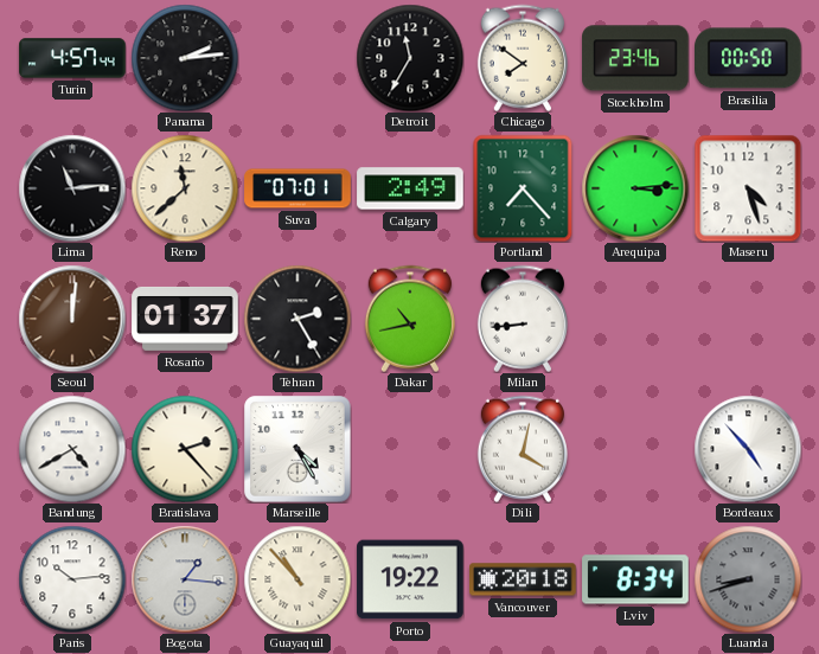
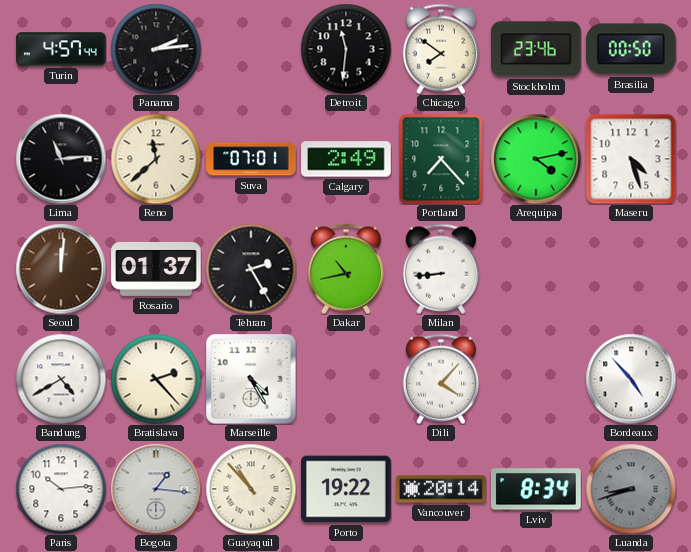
Detroit: 11:35 -> 11:31 (346, 49)
Arequipa: 3:14 -> 4:13 (536, 159)
Dili: 4:02 -> 4:07 (441, 379)
Vancouver: 20:18 -> 20:14 (441, 489)
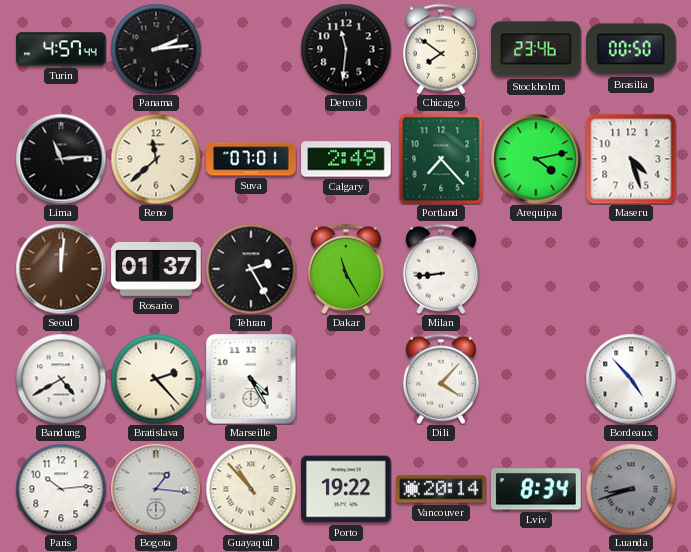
Dakar: 10:43 -> 11:25 (346, 269)
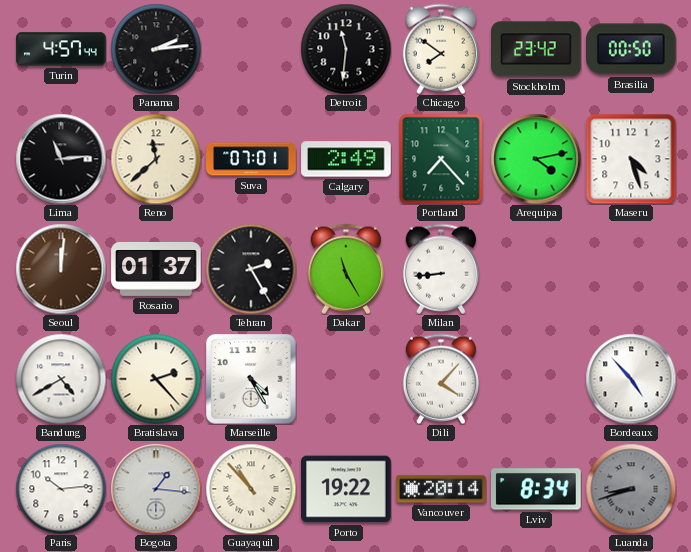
Stockholm: 23:46 -> 23:42 (536, 49)
